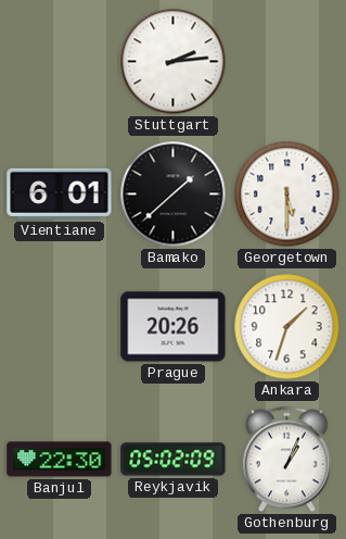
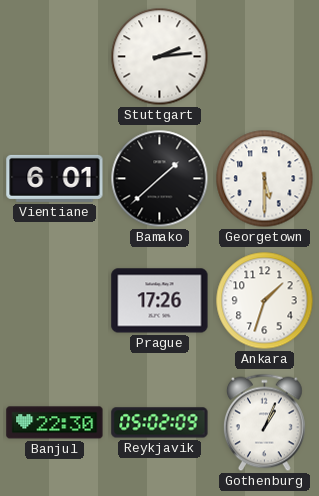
Prague: 20:26 -> 17:26 (160, 301)
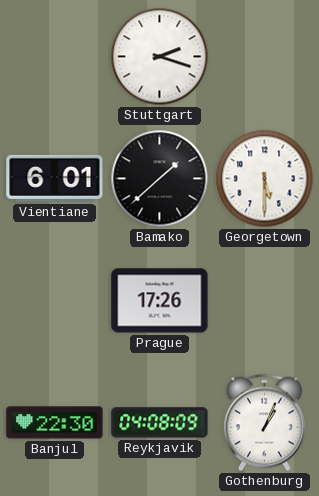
Stuttgart: 2:14 -> 2:18 (160, 57)
Ankara: 1:33 -> none (265, 301)
Reykjavik: 05:02 -> 04:08 (160, 423)
